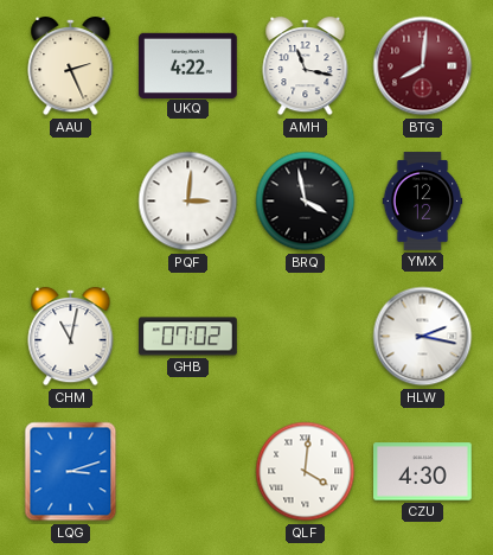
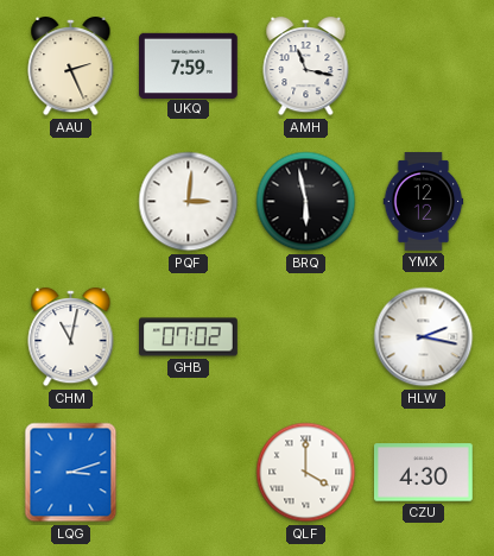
UKQ: 4:22 -> 7:59 (189, 65)
BTG: 8:01 -> none (423, 66)
BRQ: 3:58 -> 5:58 (306, 202)
QLF: 4:01 -> 4:00 (306, 473)
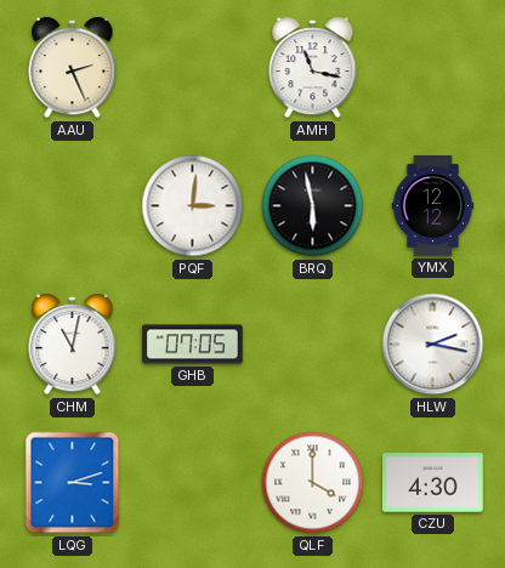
UKQ: 7:59 -> none (189, 65)
GHB: 07:02 -> 07:05 (193, 345)
